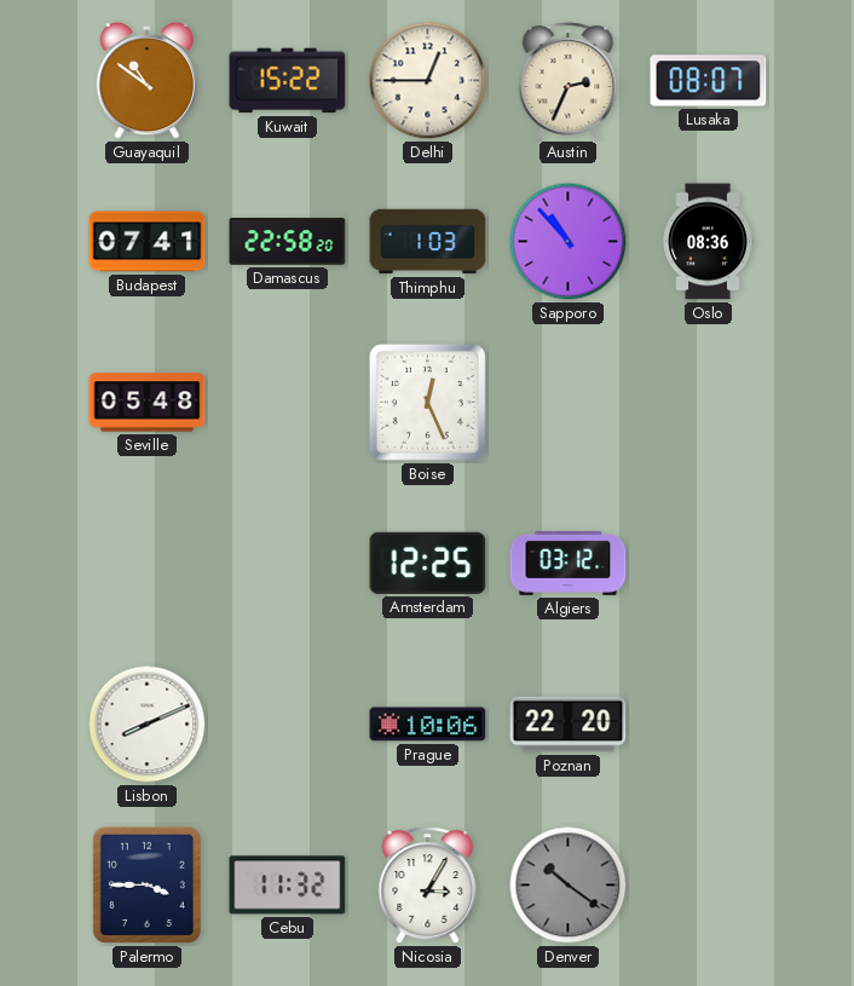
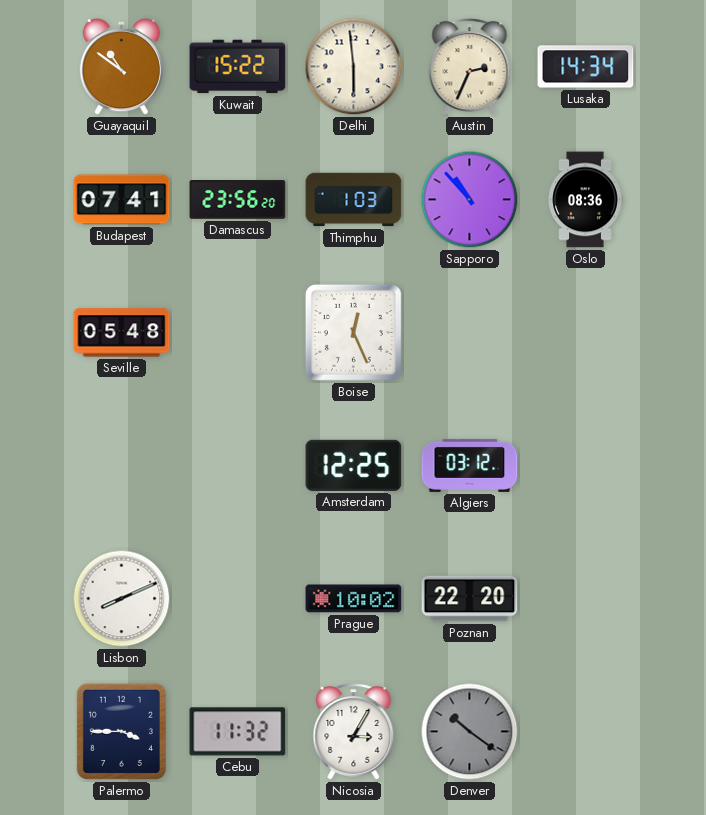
Delhi: 12:45 -> 5:59 (354, 67)
Lusaka: 08:07 -> 14:34 (586, 67)
Damascus: 22:58 -> 23:56 (238, 200)
Prague: 10:06 -> 10:02 (354, 599)
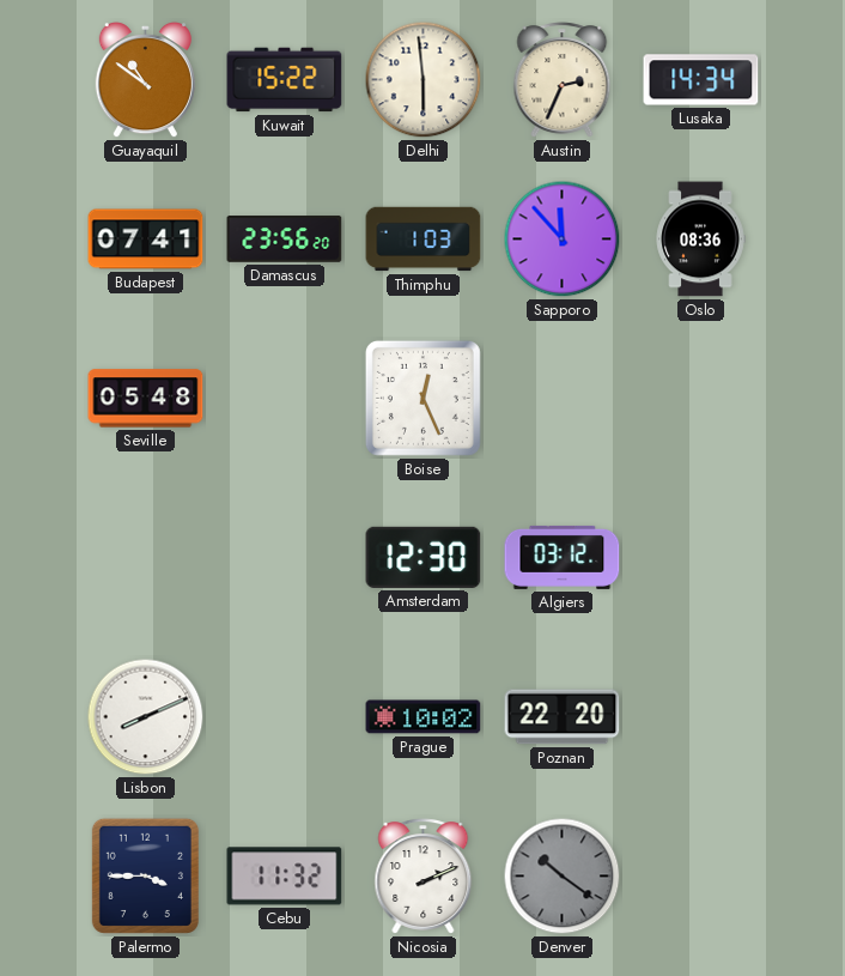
Sapporo: 10:53 -> 11:53 (563, 240)
Amsterdam: 12:25 -> 12:30 (424, 557)
Nicosia: 3:05 -> 2:11 (424, 877)
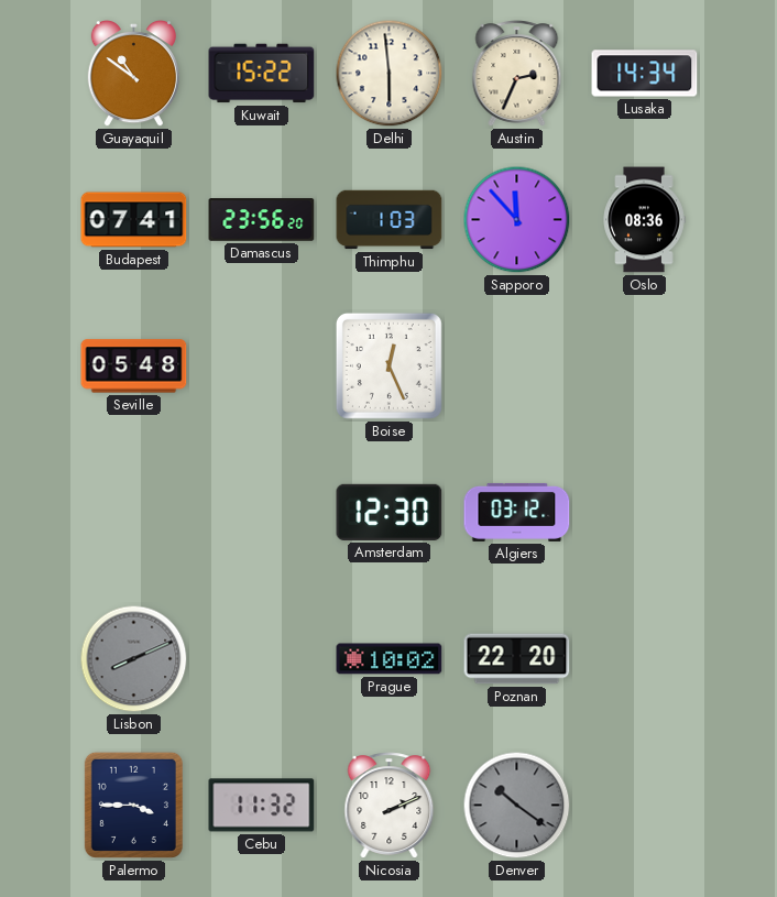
Lisbon dial: white -> grey (134, 659)
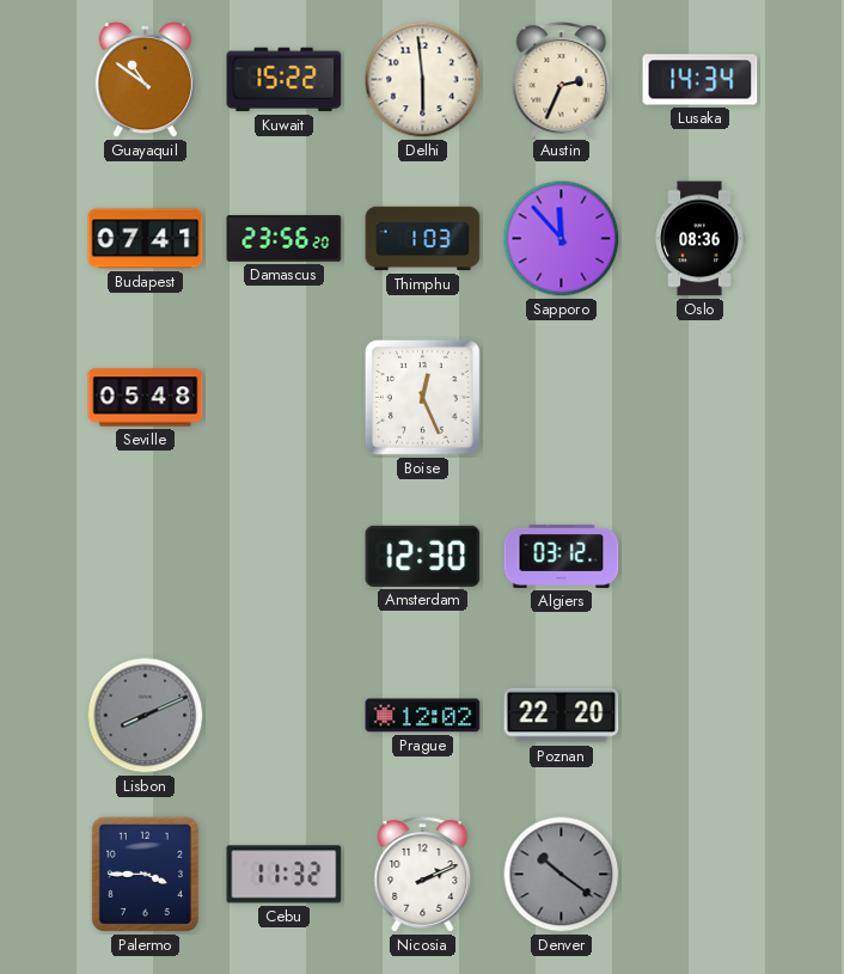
Prague: 10:02 -> 12:02 (423, 716)
